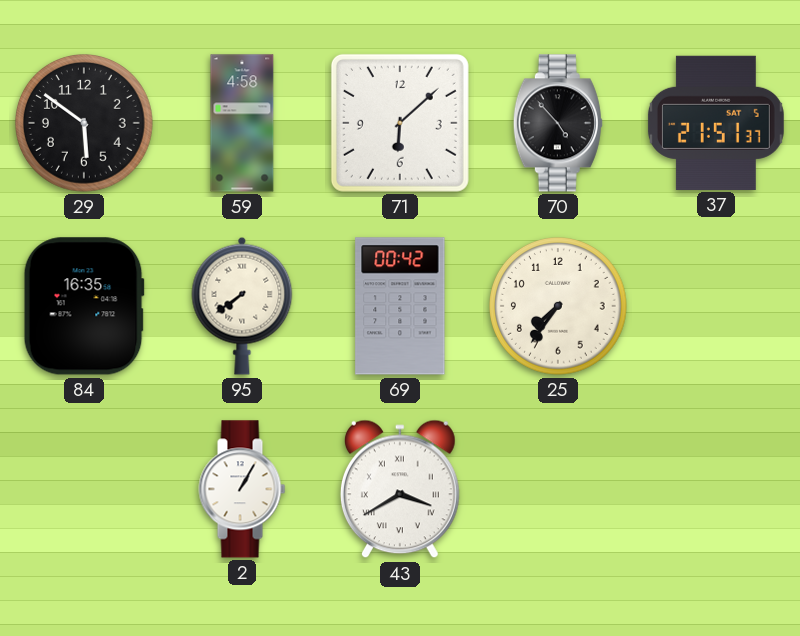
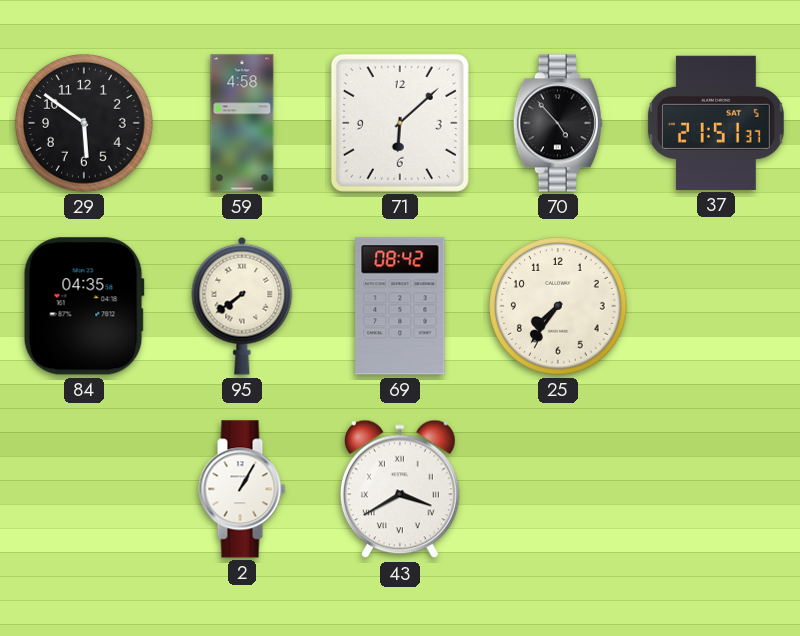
84: 16:35 -> 04:35 (84, 306)
69: 00:42 -> 08:42 (400, 306)
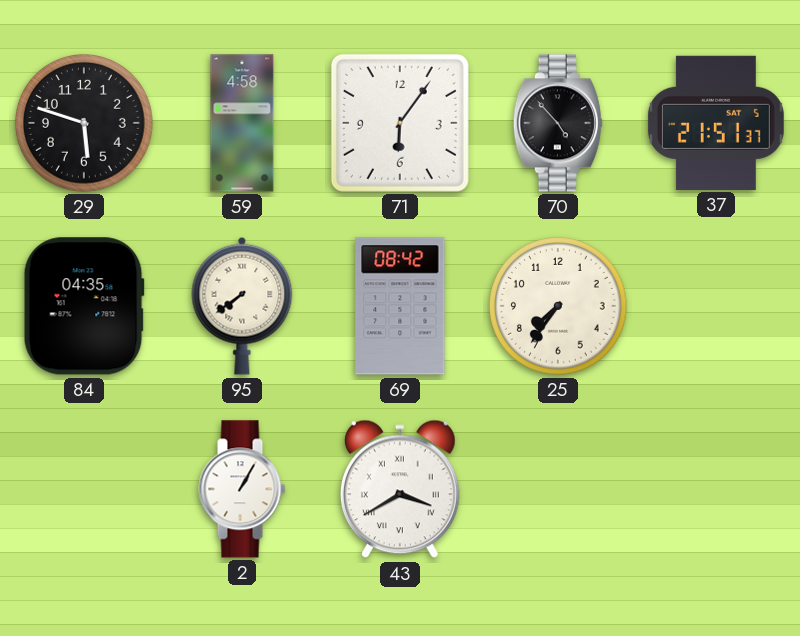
29: 5:51 -> 5:48 (85, 124)
71: 6:08 -> 6:06 (400, 123)
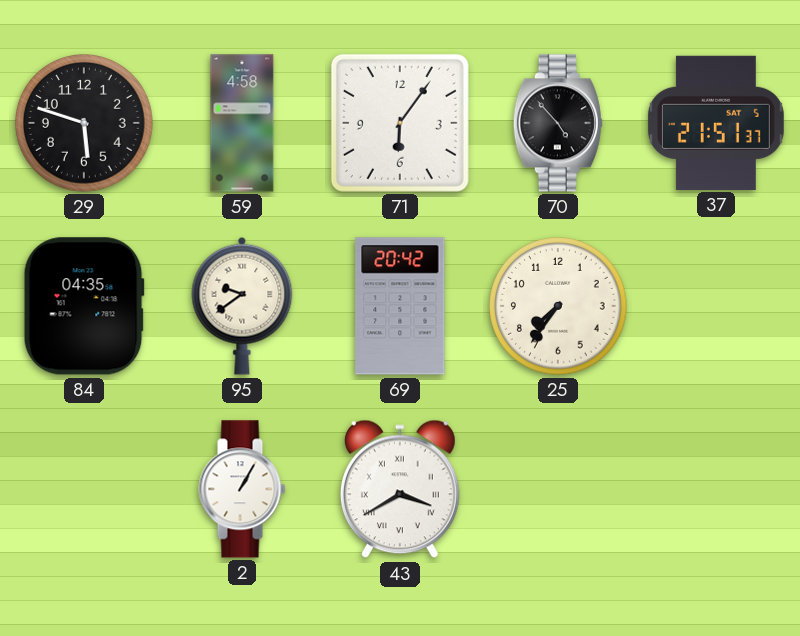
95: 7:39 -> 9:39 (242, 306)
69: 08:42 -> 20:42 (400, 306)
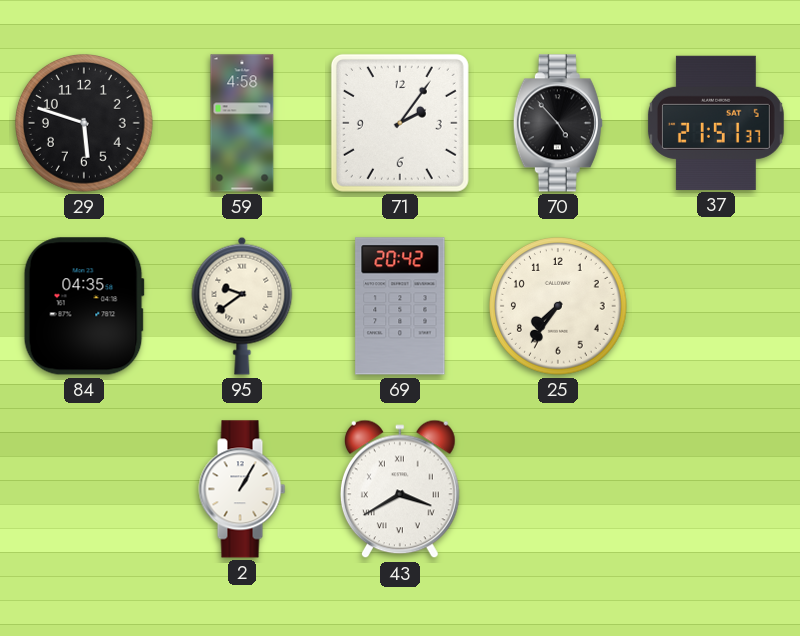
71: 6:06 -> 2:06 (400, 123)
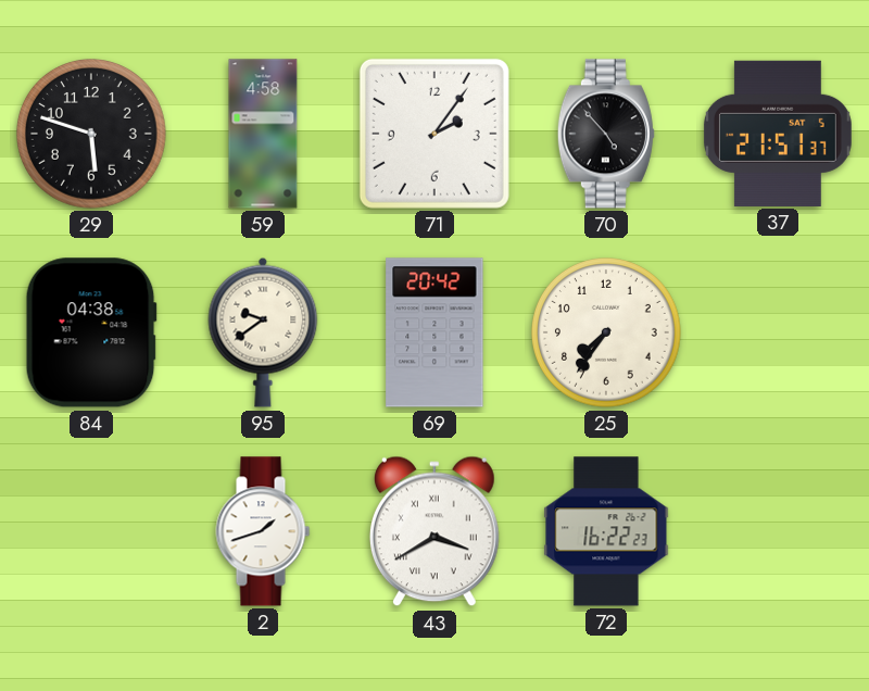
84: 04:35 -> 04:38 (91, 332)
2: 1:05 -> 1:42 (263, 531)
72: none -> 16:22 (606, 531)
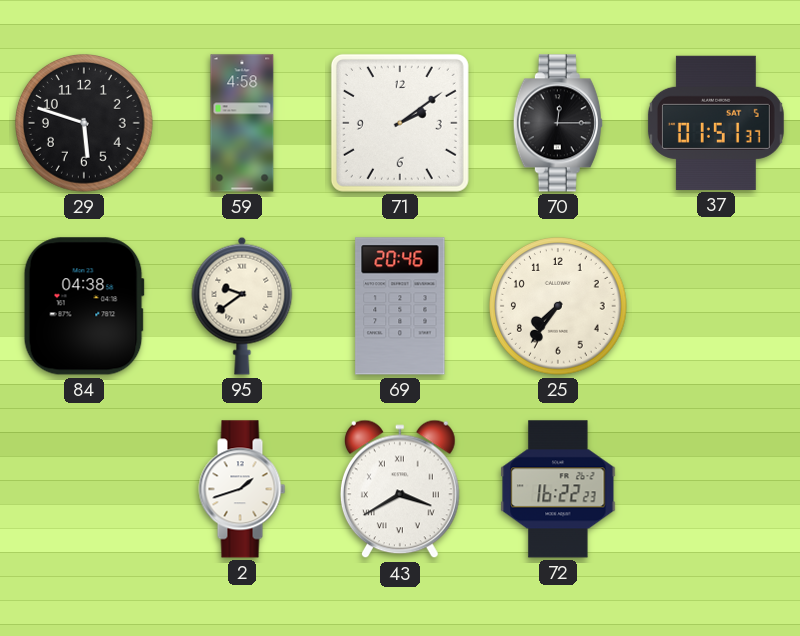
71: 2:06 -> 2:09 (400, 123)
70: 4:53 -> 12:15 (558, 123)
37: 21:51 -> 01:51 (716, 123)
69: 20:42 -> 20:46 (400, 306)
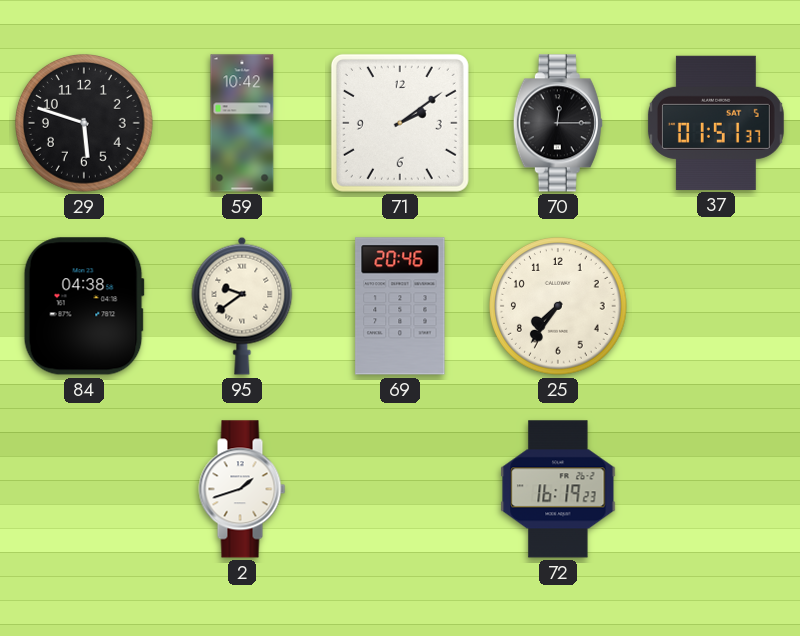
59: 4:58 -> 10:42 (242, 123)
43: 3:40 -> none (400, 489)
72: 16:22 -> 16:19 (558, 489)
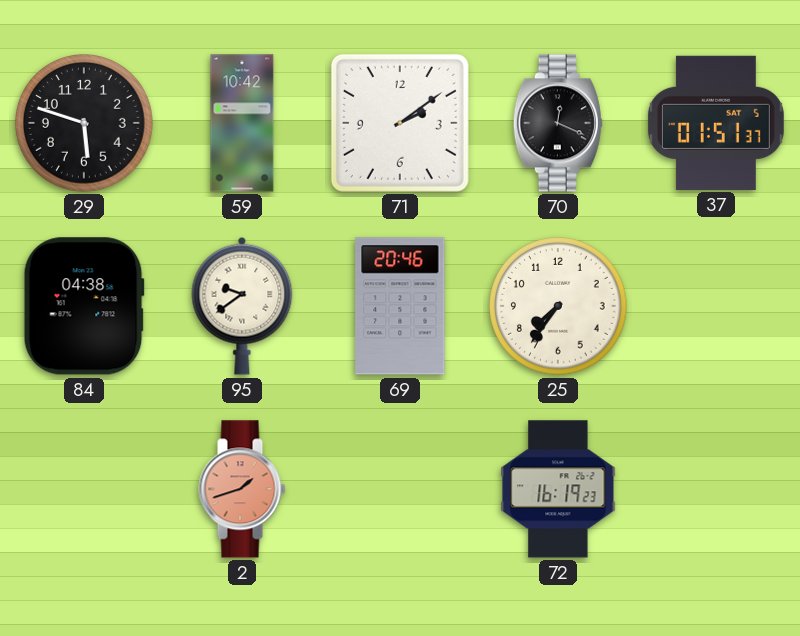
70: 12:15 -> 12:19 (558, 123)
2 dial: white -> salmon (242, 489)
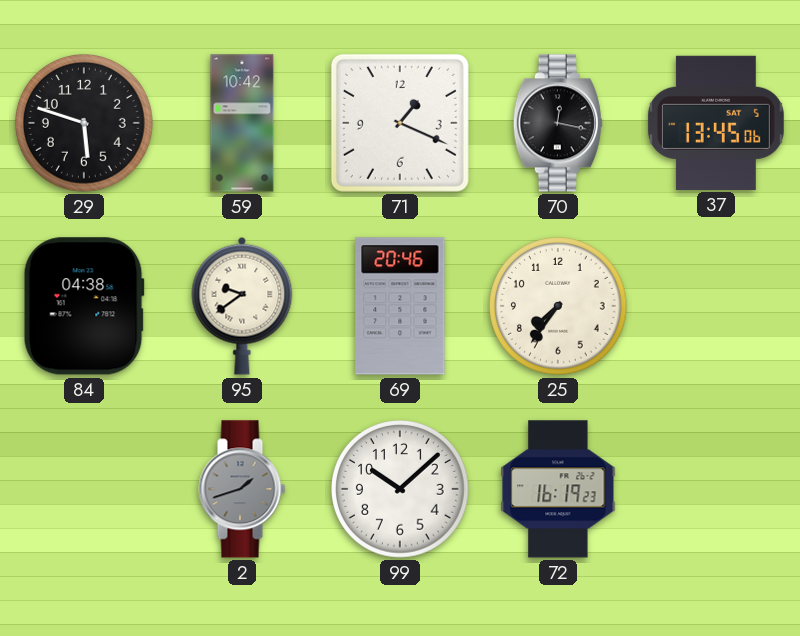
71: 2:09 -> 1:19 (400, 123)
70: 12:19 -> 12:17 (558, 123)
37: 01:51 -> 13:45 (716, 123)
2 dial: salmon -> grey (242, 489)
99: none -> 10:08 (401, 490)
